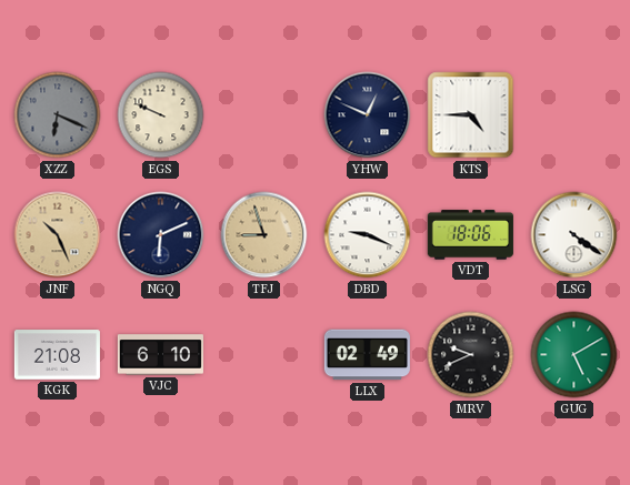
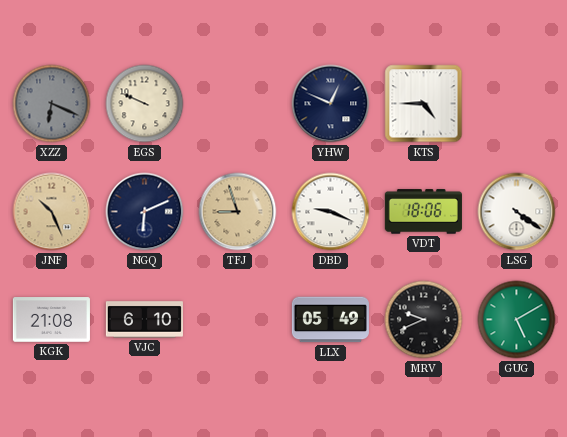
LLX: 02:49 -> 05:49 (330, 320)
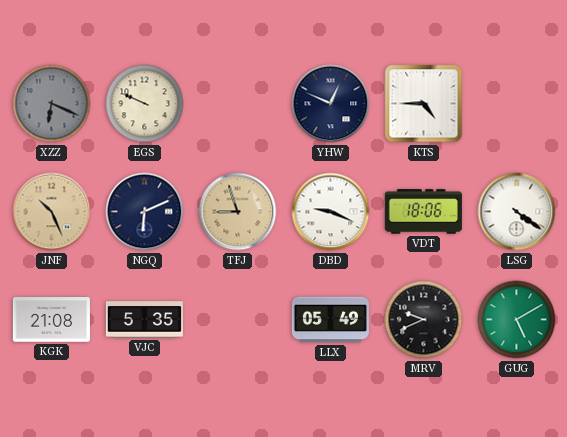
VJC: 6:10 -> 5:35 (144, 320)
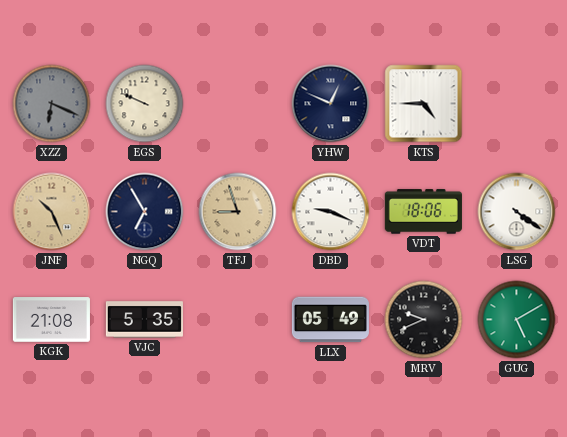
NGQ: 6:11 -> 6:55 (145, 212)
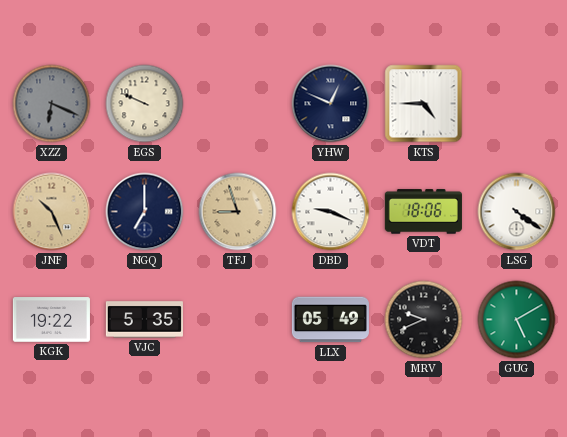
NGQ: 6:55 -> 7:00 (145, 212)
KGK: 21:08 -> 19:22 (51, 320)
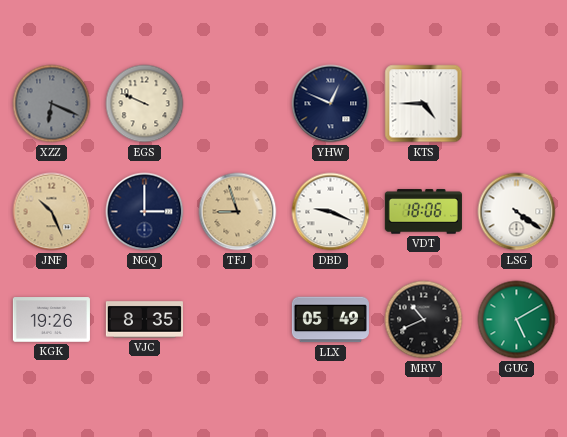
NGQ: 7:00 -> 3:00 (145, 212)
KGK: 19:22 -> 19:26 (51, 320)
VJC: 5:35 -> 8:35 (144, 320)
MRV: 9:41 -> 10:41 (424, 320)
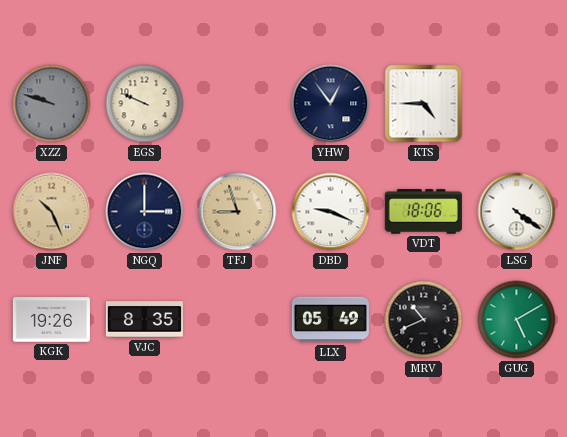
XZZ: 6:19 -> 9:48 (52, 104)
YHW: 12:49 -> 12:54 (331, 104)
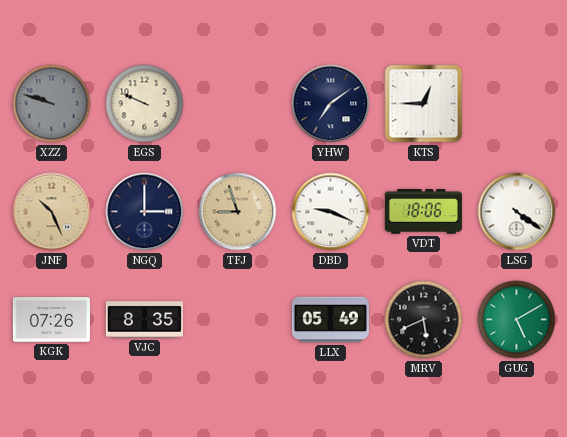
YHW: 12:54 -> 7:09 (331, 104)
KTS: 4:45 -> 12:45 (424, 104)
KGK: 19:26 -> 07:26 (51, 320)
MRV: 10:41 -> 5:41 (424, 320)
